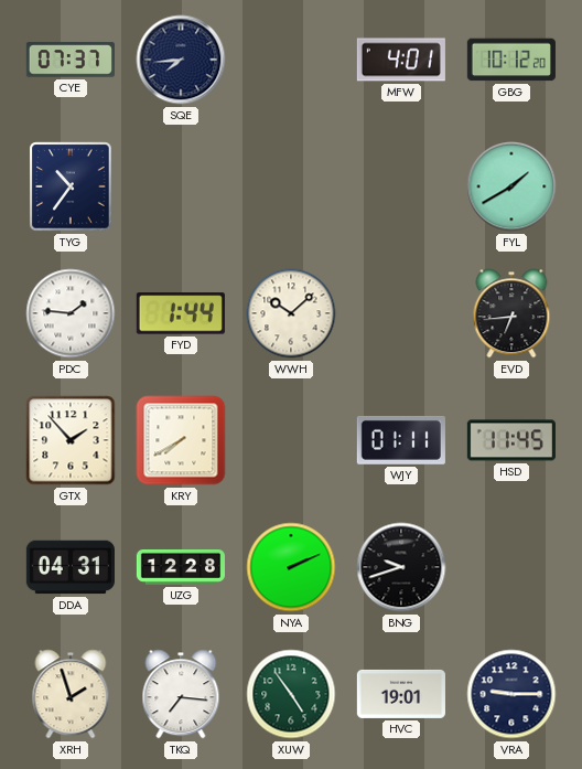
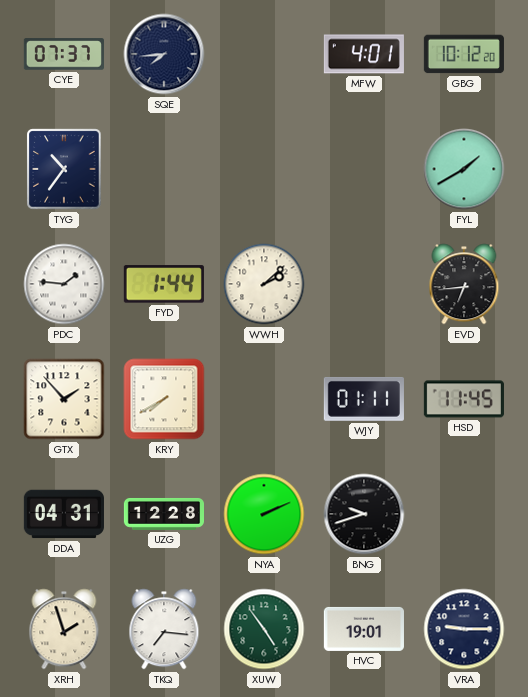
WWH: 10:08 -> 2:08 (264, 284)
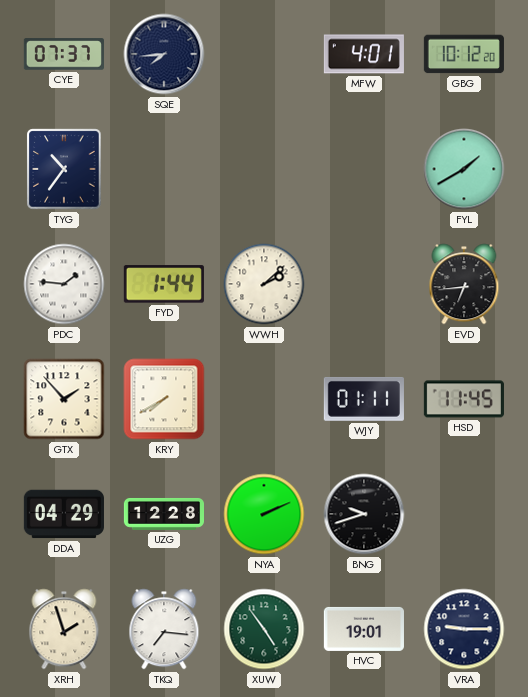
DDA: 04:31 -> 04:29 (64, 514)
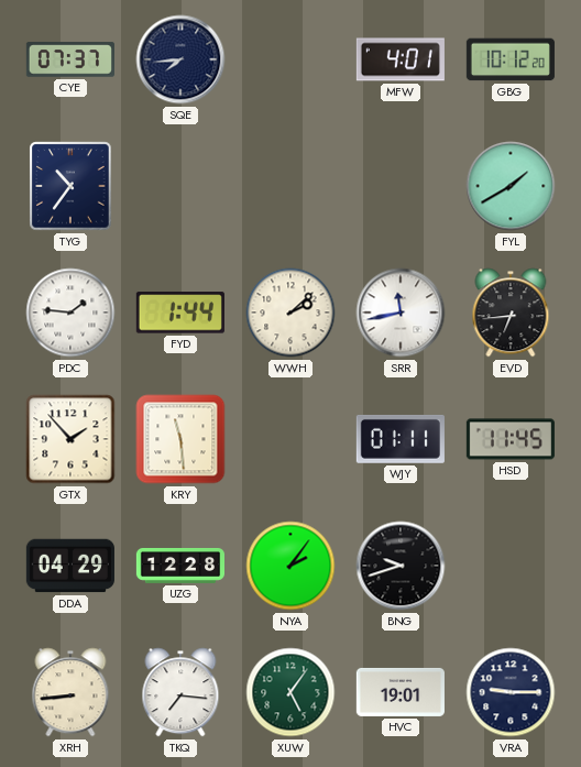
SRR: none -> 11:43 (401, 313)
KRY: 7:40 -> 11:29 (180, 439)
NYA: 2:11 -> 2:06 (290, 566)
XRH: 1:57 -> 8:44 (70, 692)
XUW: 4:54 -> 5:06 (290, 692)
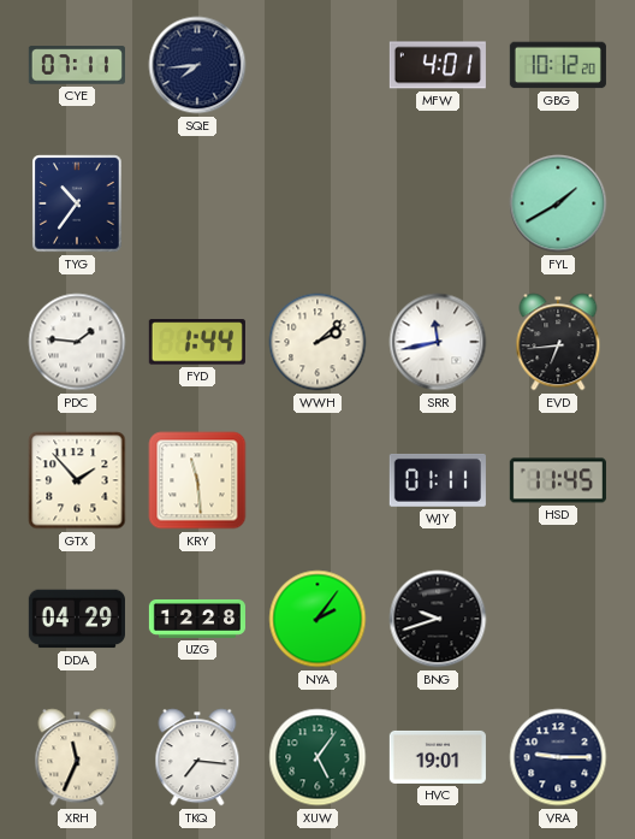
CYE: 07:37 -> 07:11 (77, 65)
XRH: 8:44 -> 11:34 (77, 757)
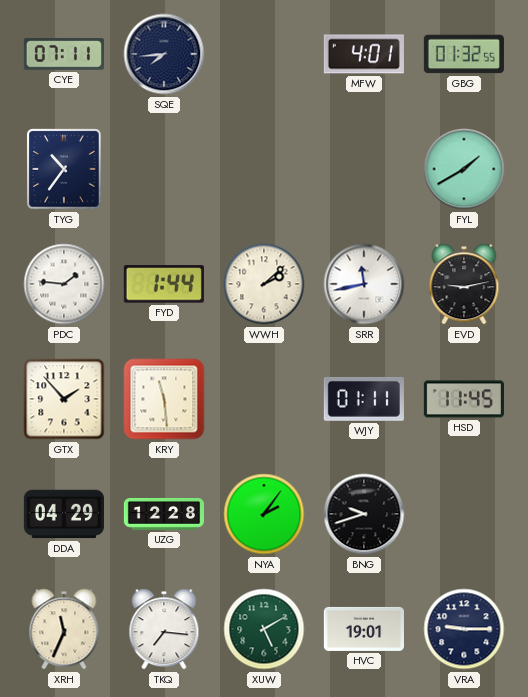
GBG: 10:12 -> 01:32 (464, 54)
EVD: 6:44 -> 9:13 (464, 284)
XUW: 5:06 -> 5:10 (264, 629)
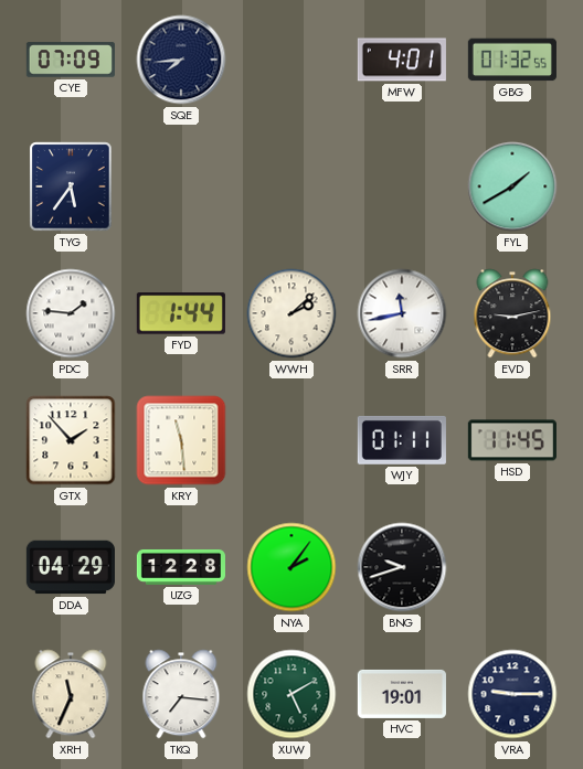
CYE: 07:11 -> 07:09 (71, 60)
TYG: 10:36 -> 5:36 (71, 186)
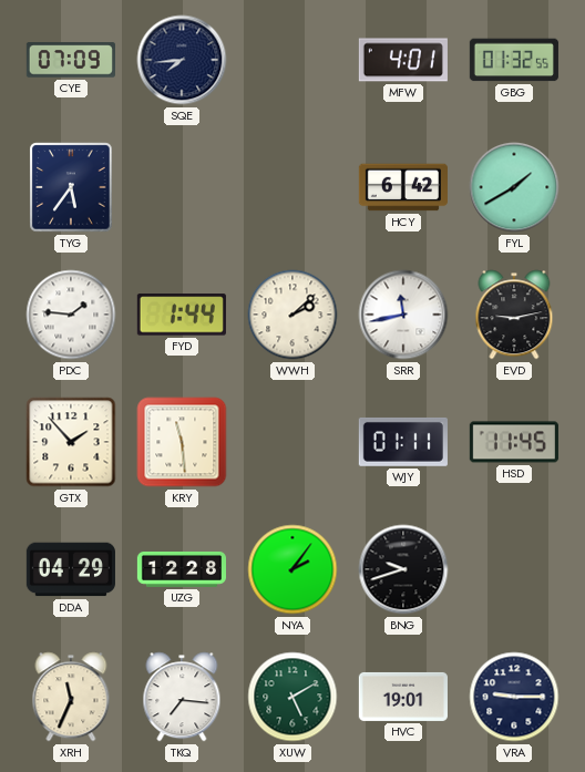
HCY: none -> 6:42 (403, 187)
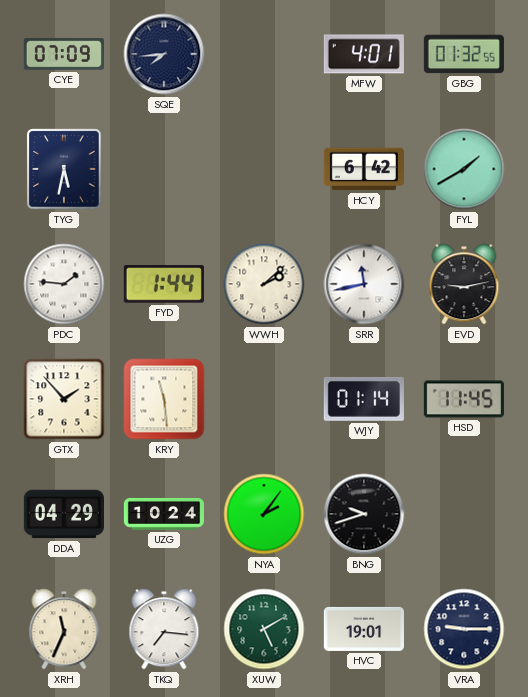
TYG: 5:36 -> 5:32 (64, 169)
WJY: 01:11 -> 01:14 (364, 399)
UZG: 12:28 -> 10:24 (163, 514)
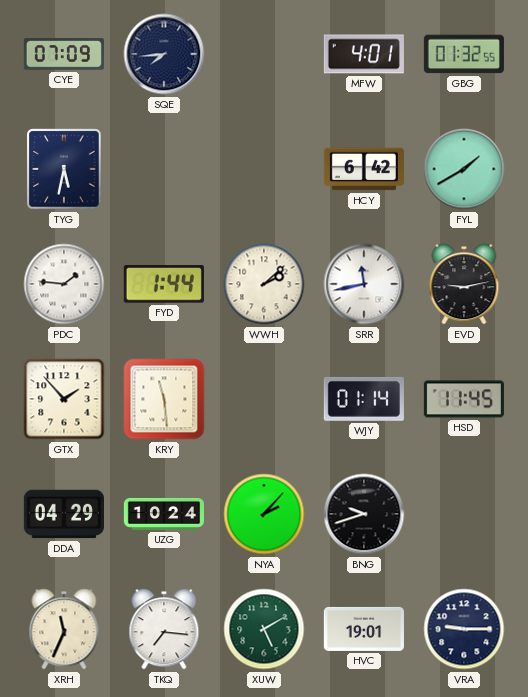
NYA: 2:06 -> 2:07 (264, 514)
